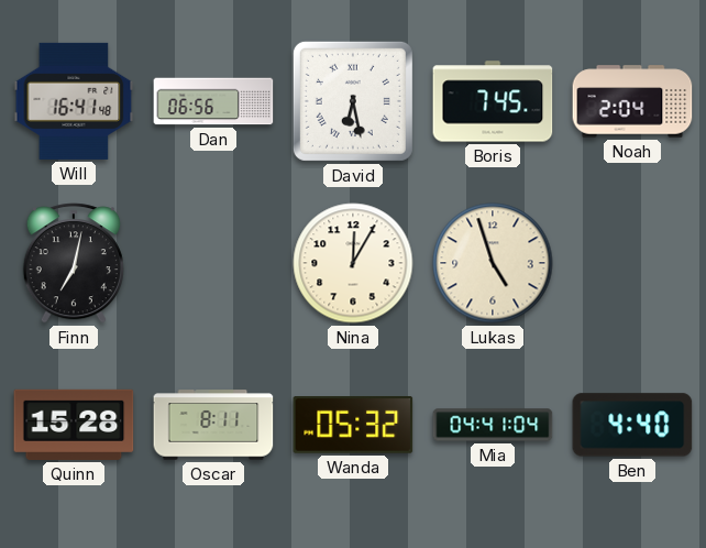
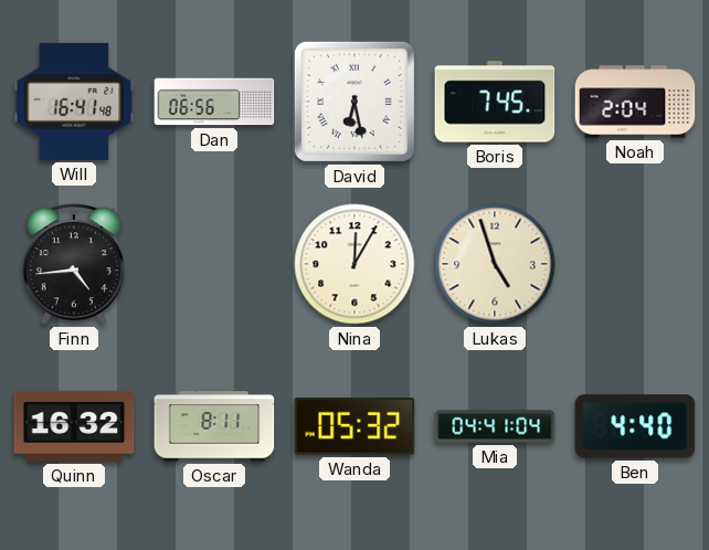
Finn: 7:02 -> 4:44 (74, 264)
Quinn: 15:28 -> 16:32 (74, 426)
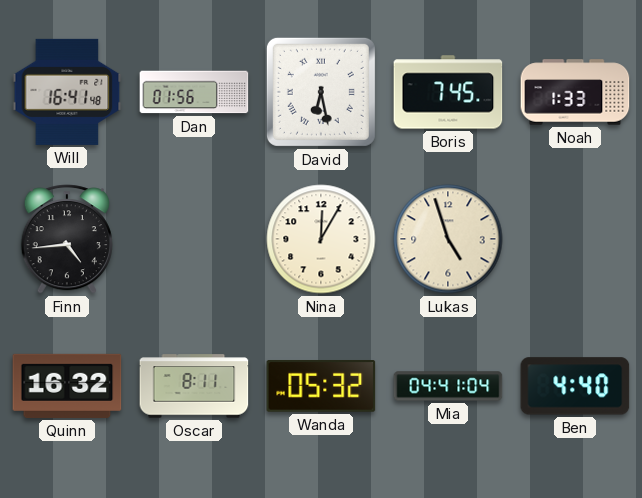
Dan: 06:56 -> 01:56 (194, 92)
Noah: 2:04 -> 1:33 (575, 92)
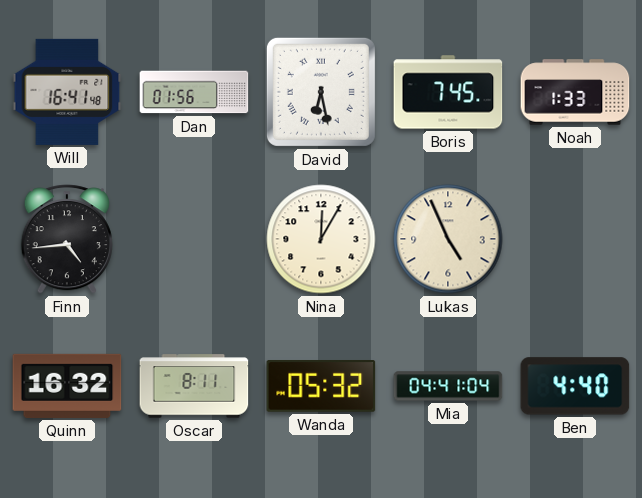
Lukas: 4:57 -> 4:56 (448, 239)
